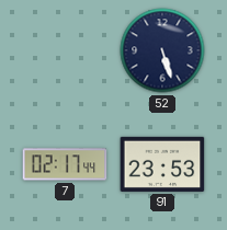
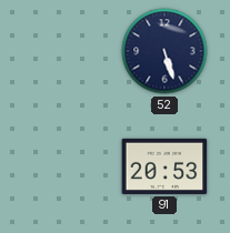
7: 02:17 -> none (65, 164)
91: 23:53 -> 20:53 (164, 166)
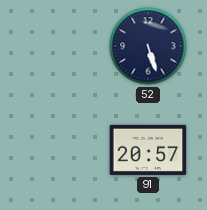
91: 20:53 -> 20:57 (148, 150)
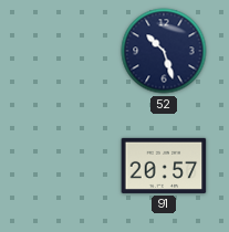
52: 5:27 -> 10:27 (164, 51)
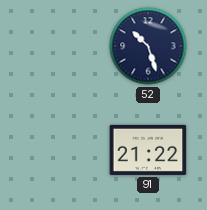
91: 20:57 -> 21:22 (148, 150)
